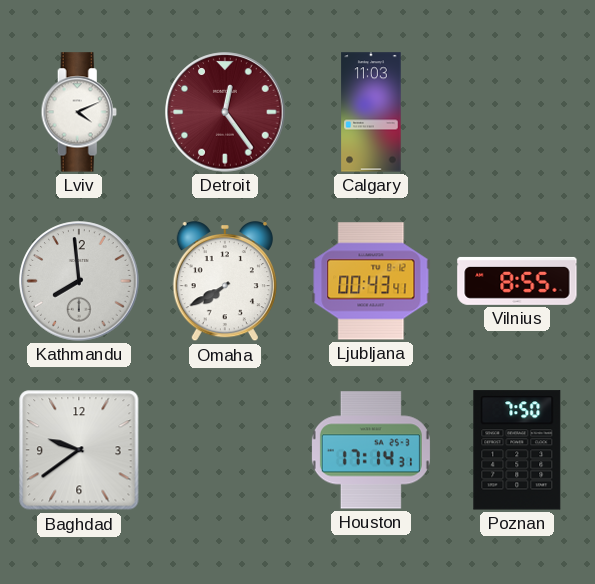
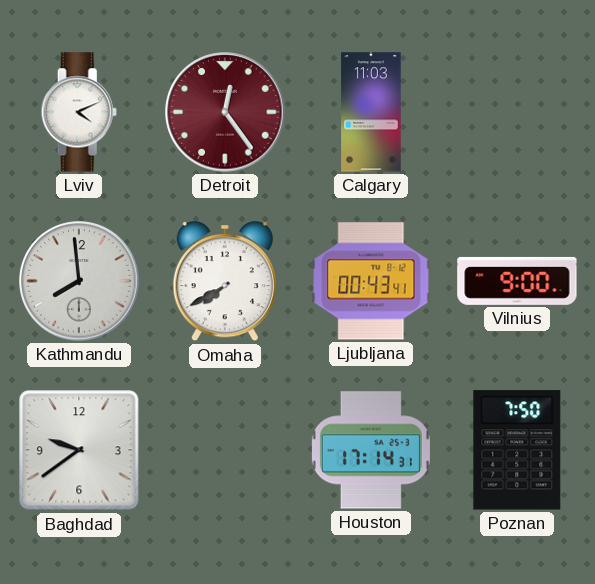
Vilnius: 8:55 -> 9:00 (517, 281)
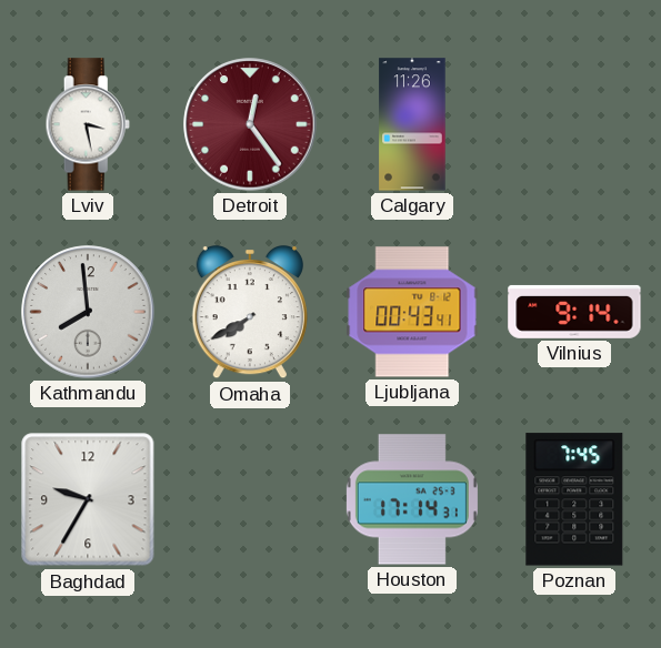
Lviv: 4:11 -> 3:28 (88, 124)
Calgary: 11:03 -> 11:26 (412, 124)
Vilnius: 9:00 -> 9:14 (574, 312)
Baghdad: 9:39 -> 9:35 (88, 499)
Poznan: 7:50 -> 7:45 (574, 499)
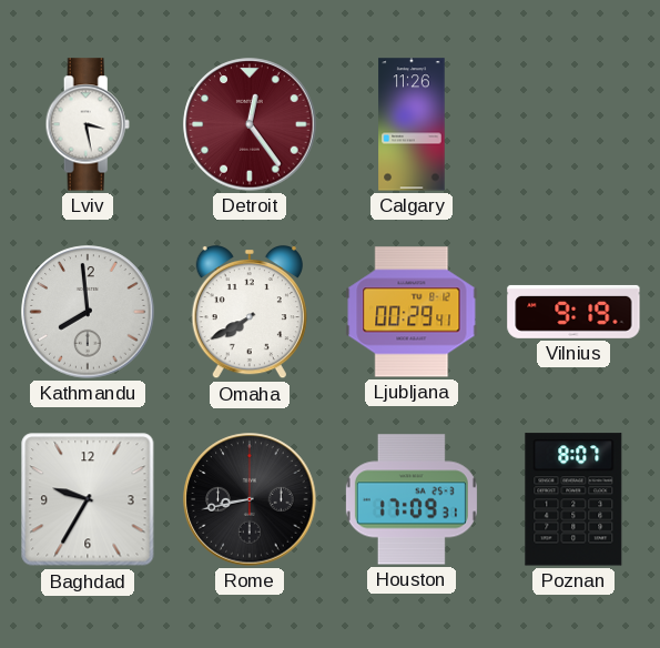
Ljubljana: 00:43 -> 00:29 (412, 312)
Vilnius: 9:14 -> 9:19 (573, 312)
Rome: none -> 8:43 (250, 499)
Houston: 17:14 -> 17:09 (412, 499)
Poznan: 7:45 -> 8:07 (573, 499)
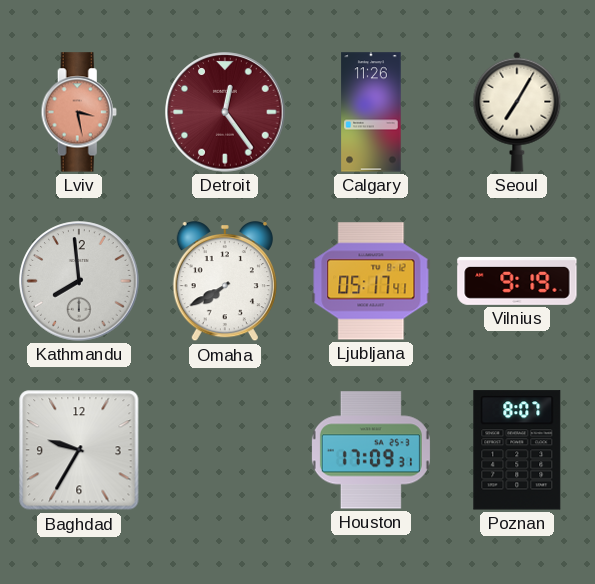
Lviv dial: white -> salmon (79, 112)
Seoul: none -> 7:05 (517, 112)
Ljubljana: 00:29 -> 05:17 (371, 281)
Rome: 8:43 -> none (250, 499)
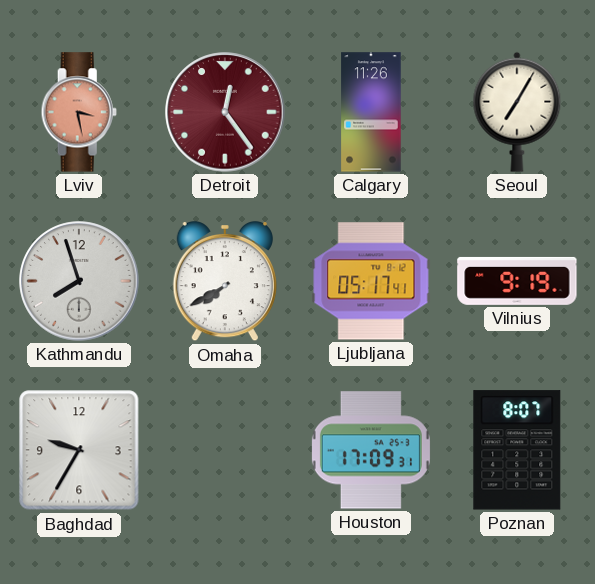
Kathmandu: 7:59 -> 7:57 (79, 281)
